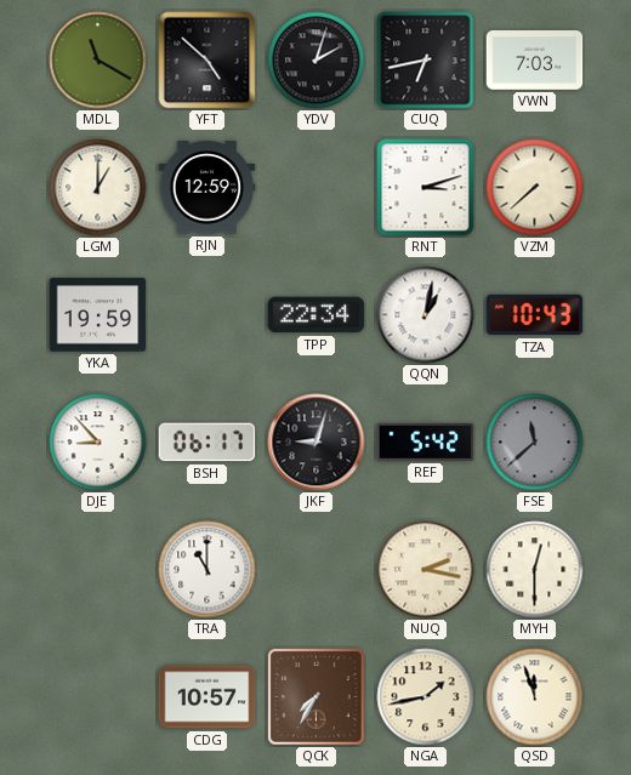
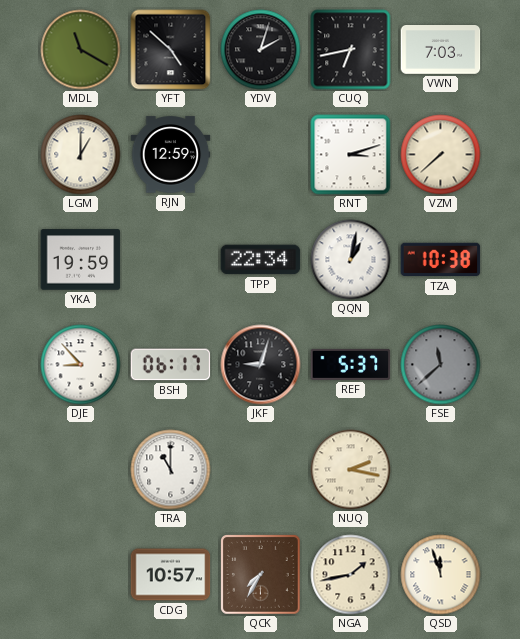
TZA: 10:43 -> 10:38 (441, 260)
REF: 5:42 -> 5:37 (351, 364)
MYH: 12:30 -> none (535, 570)
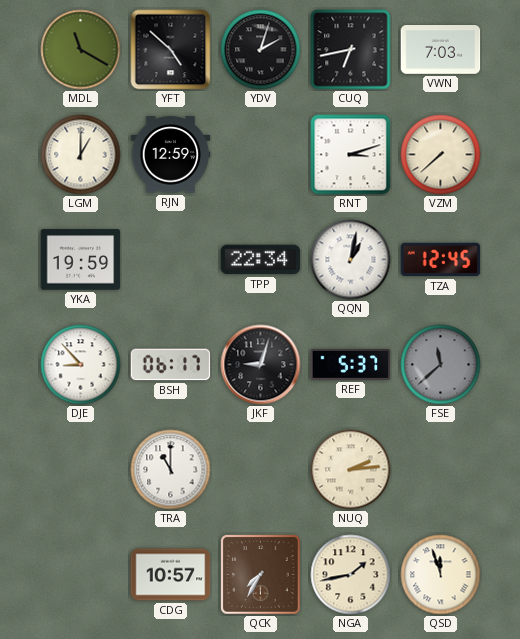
TZA: 10:38 -> 12:45 (441, 260)
NUQ: 2:17 -> 2:14 (351, 470)
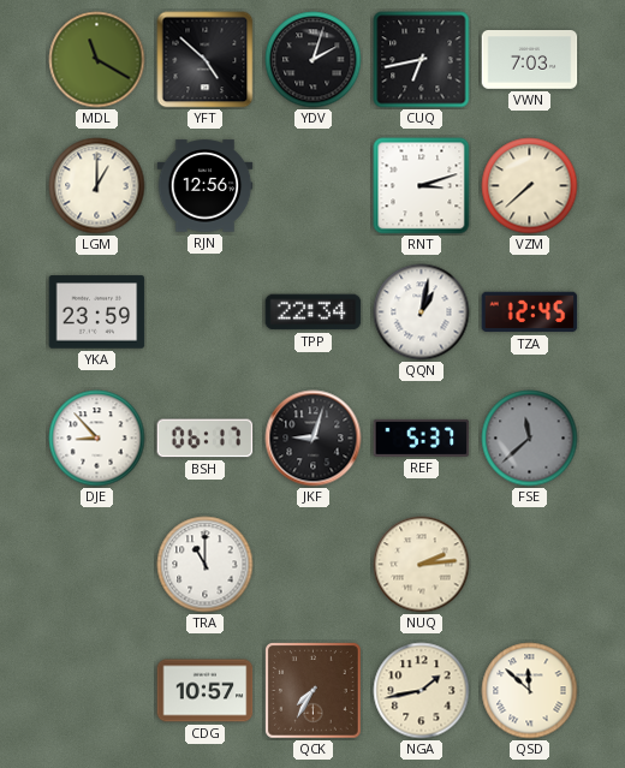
RJN: 12:59 -> 12:56 (206, 186)
YKA: 19:59 -> 23:59 (97, 312)
QSD: 11:57 -> 11:52 (530, 691)
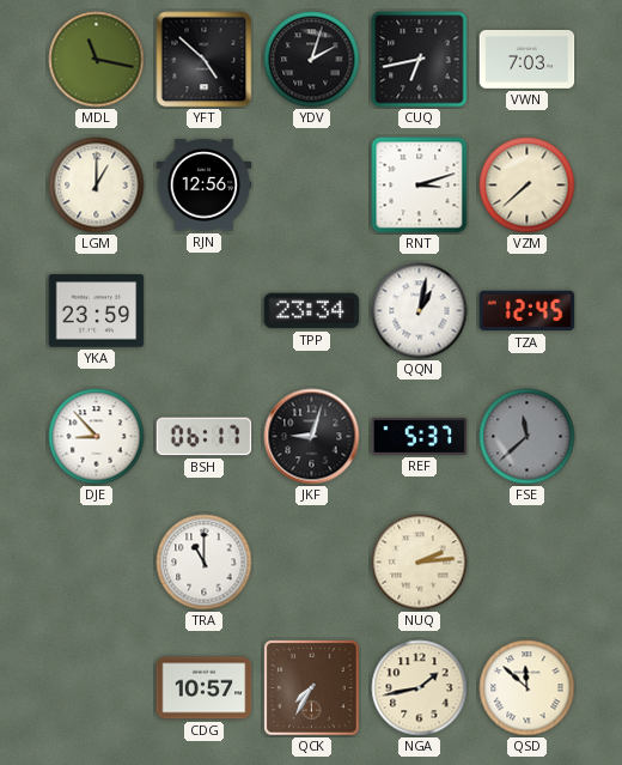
MDL: 11:20 -> 11:17 (97, 60)
TPP: 22:34 -> 23:34 (312, 311)
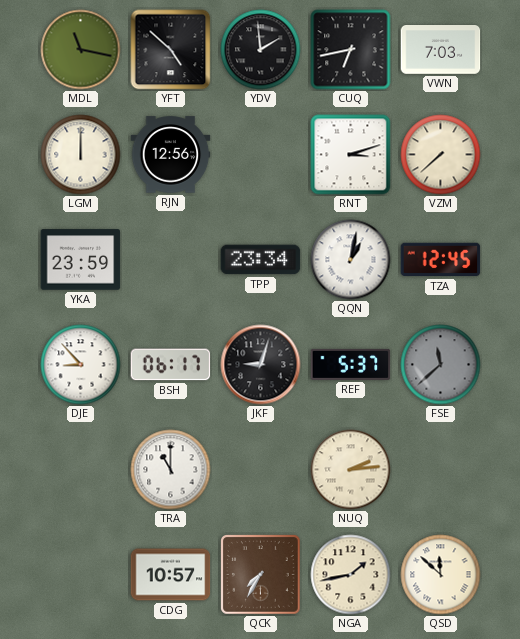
YDV: 2:03 -> 1:59 (261, 50)
LGM: 1:00 -> 12:00 (81, 155)
